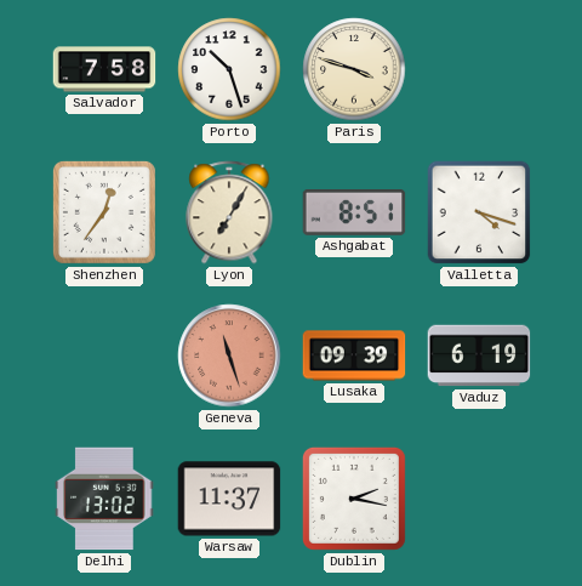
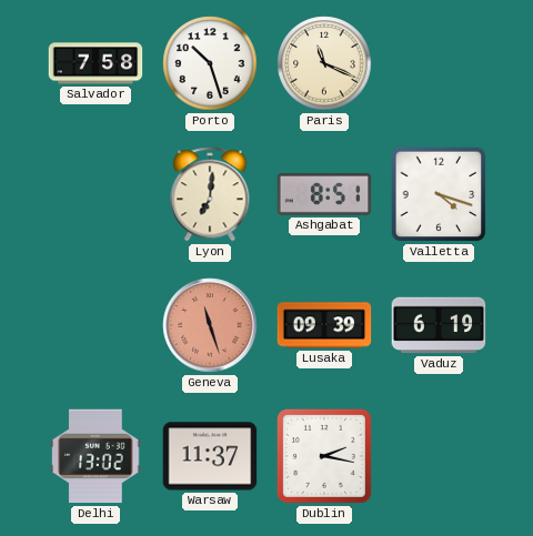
Paris: 3:48 -> 11:19 (324, 63)
Shenzhen: 12:36 -> none (104, 212)
Lyon: 7:05 -> 7:01 (210, 194)
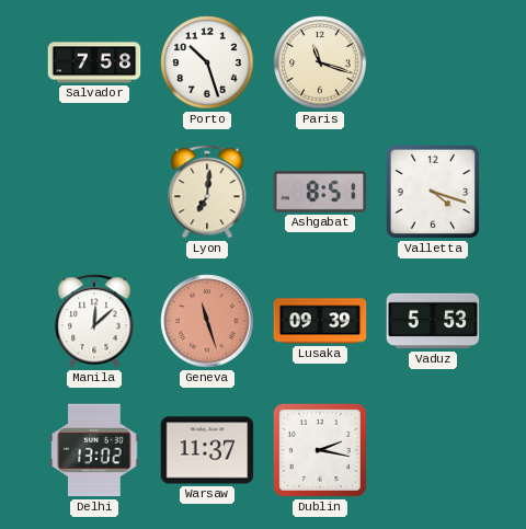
Paris: 11:19 -> 11:18 (320, 62)
Manila: none -> 12:08 (94, 321)
Vaduz: 6:19 -> 5:53 (433, 321)
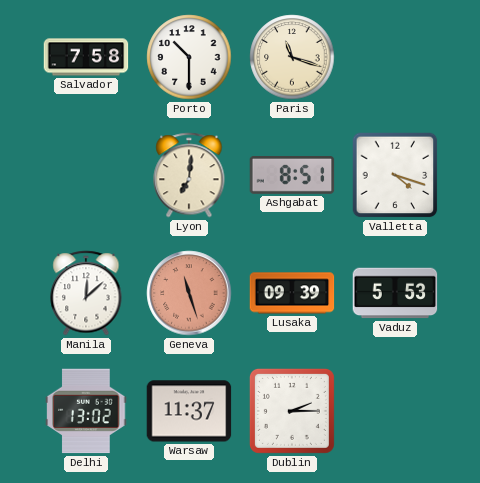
Porto: 10:27 -> 10:30 (189, 57)
Dublin: 2:17 -> 2:15 (292, 411)
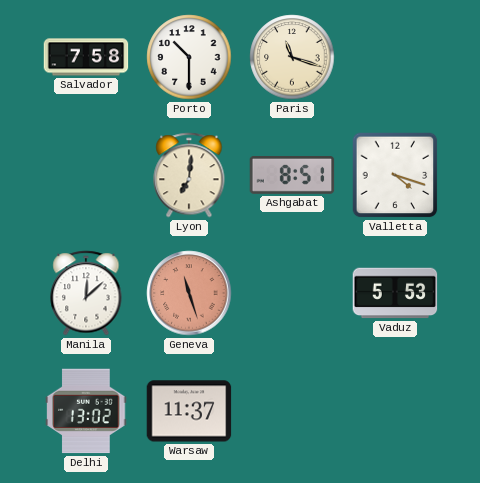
Lusaka: 09:39 -> none (292, 293)
Dublin: 2:15 -> none (292, 411)
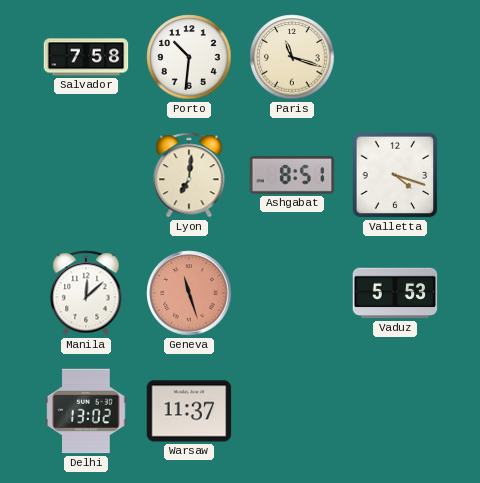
Porto: 10:30 -> 10:31 (189, 57)
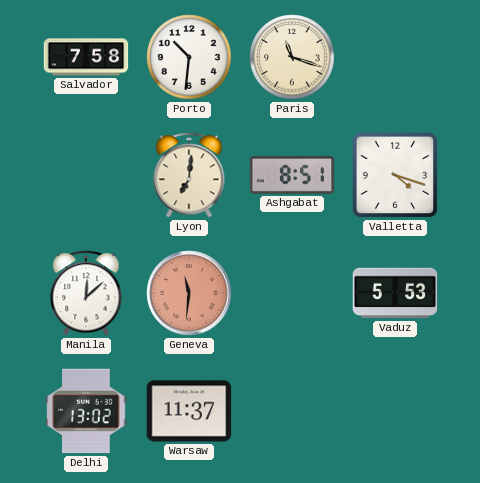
Geneva: 11:27 -> 11:31 (189, 293)
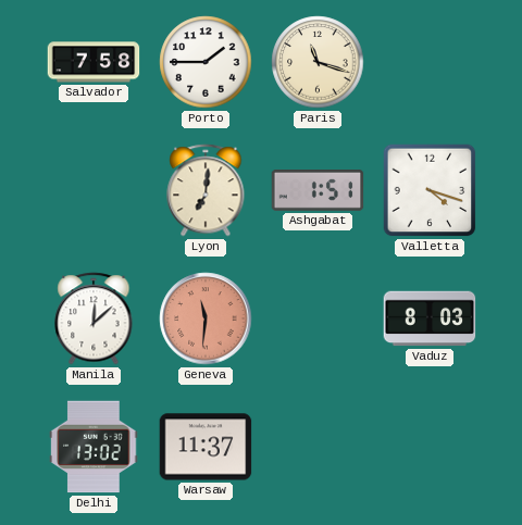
Porto: 10:31 -> 1:45 (206, 62)
Ashgabat: 8:51 -> 1:51 (318, 191)
Vaduz: 5:53 -> 8:03 (430, 318)
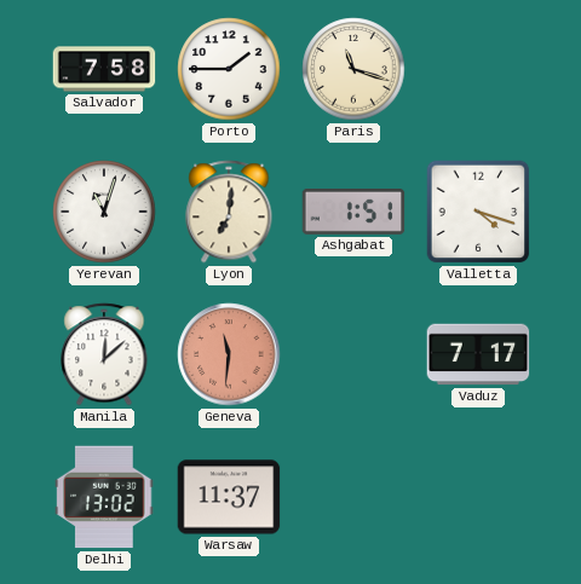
Yerevan: none -> 11:03 (104, 212)
Vaduz: 8:03 -> 7:17 (478, 354)
